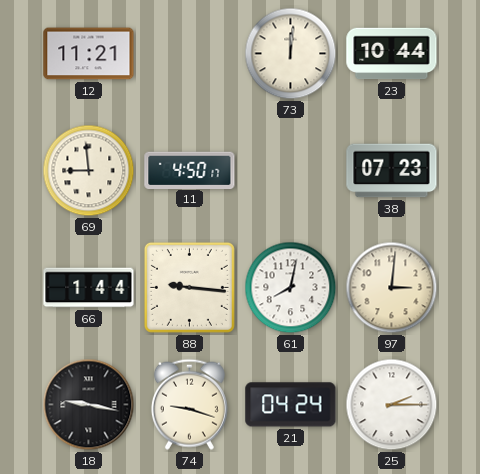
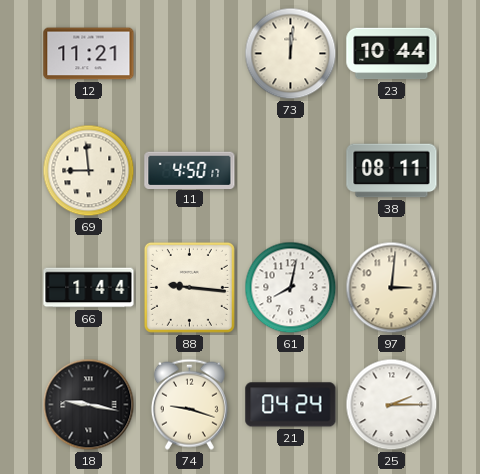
38: 07:23 -> 08:11 (392, 171)
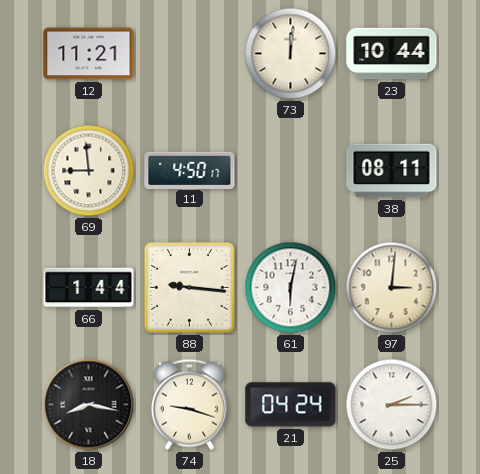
61: 8:02 -> 6:02 (291, 288)
18: 9:17 -> 8:17 (89, 405)
